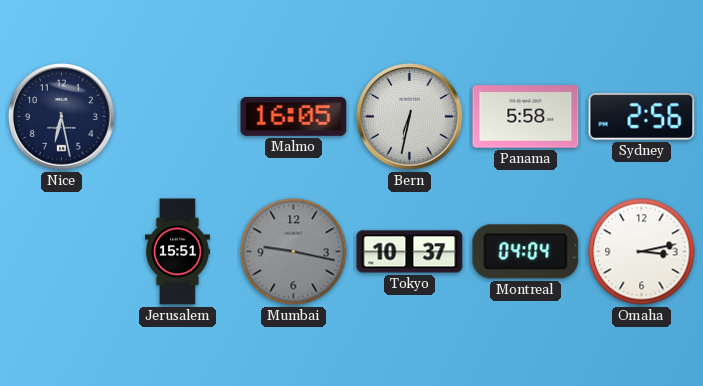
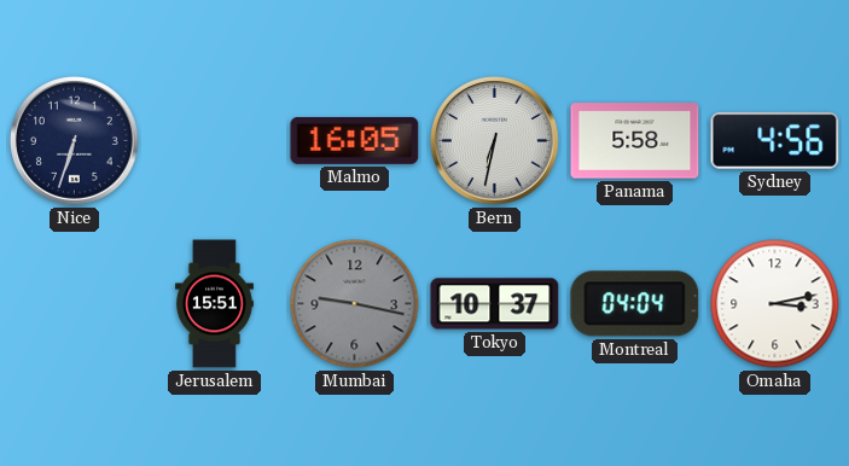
Nice: 6:28 -> 6:33 (75, 141)
Sydney: 2:56 -> 4:56 (775, 140)
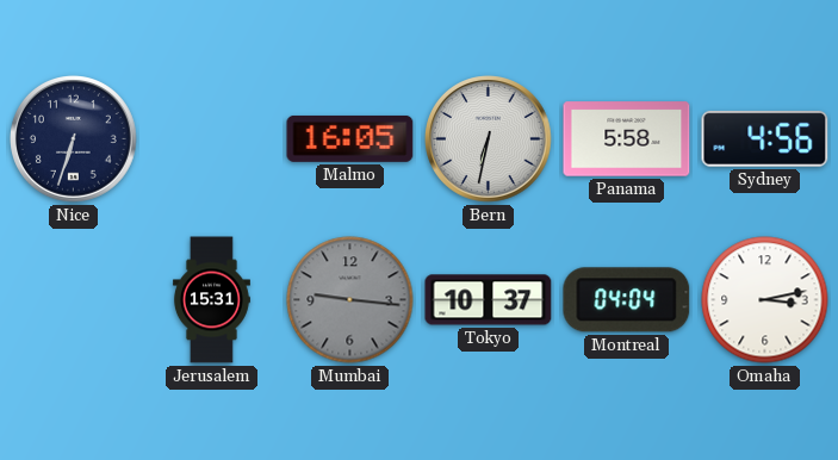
Jerusalem: 15:51 -> 15:31 (211, 300)
Mumbai: 9:17 -> 9:16 (350, 300)
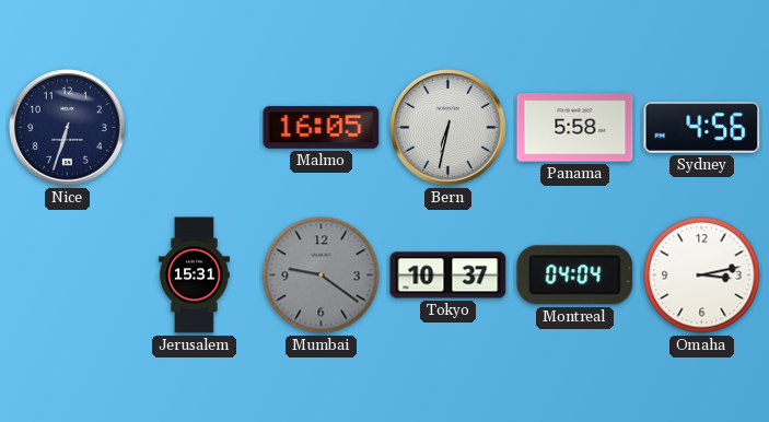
Mumbai: 9:16 -> 9:21 (322, 276)
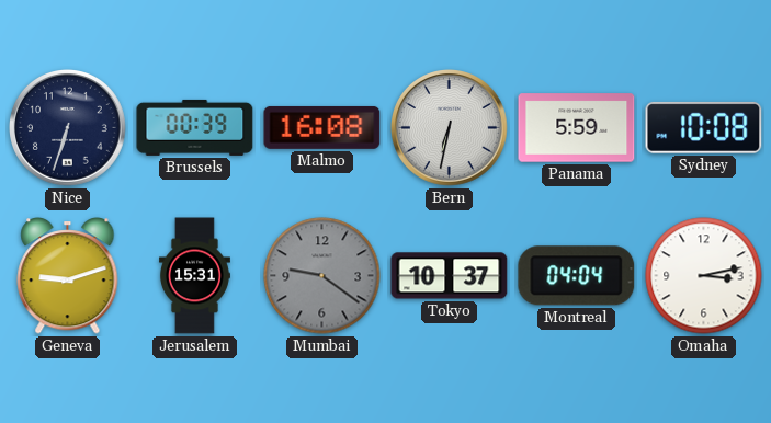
Brussels: none -> 00:39 (195, 127)
Malmo: 16:05 -> 16:08 (322, 127)
Panama: 5:58 -> 5:59 (577, 128)
Sydney: 4:56 -> 10:08 (704, 127)
Geneva: none -> 9:12 (68, 276)
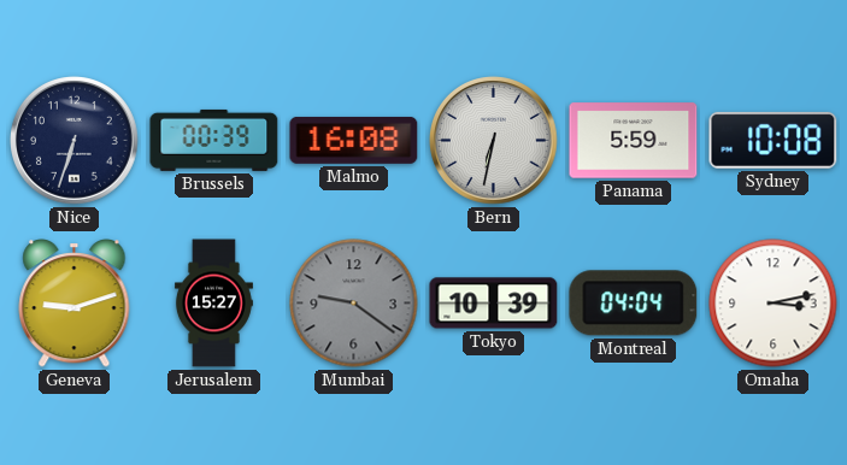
Jerusalem: 15:31 -> 15:27 (213, 304)
Tokyo: 10:37 -> 10:39 (494, 304)
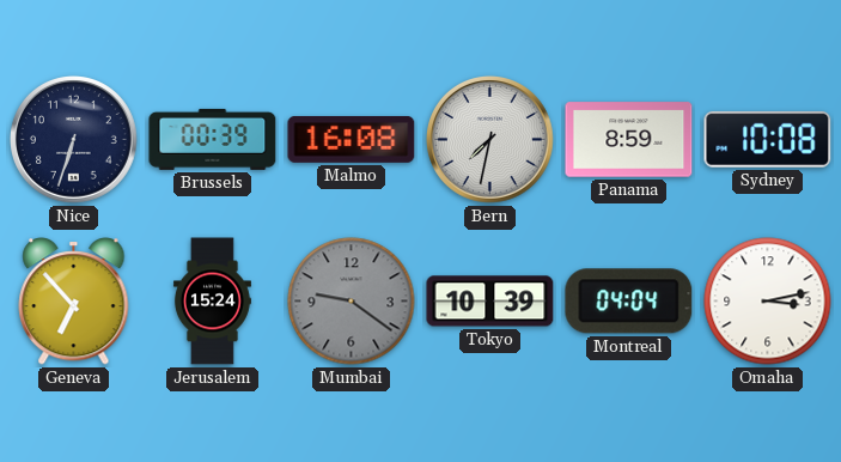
Bern: 6:32 -> 7:32 (490, 140)
Panama: 5:59 -> 8:59 (629, 140)
Geneva: 9:12 -> 6:53 (74, 302)
Jerusalem: 15:27 -> 15:24 (212, 302)
